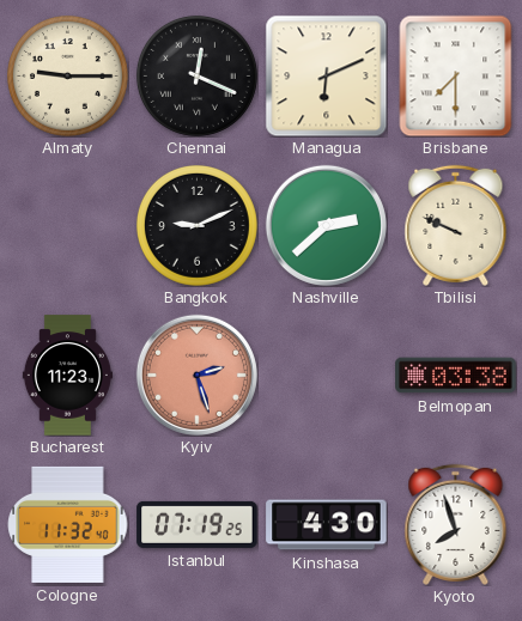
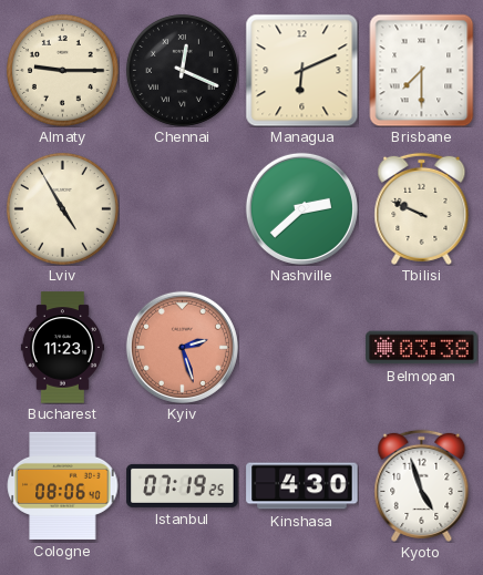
Lviv: none -> 4:55 (62, 208)
Bangkok: 9:11 -> none (196, 225)
Cologne: 11:32 -> 08:06 (62, 485)
Kyoto: 7:57 -> 4:57 (422, 485)
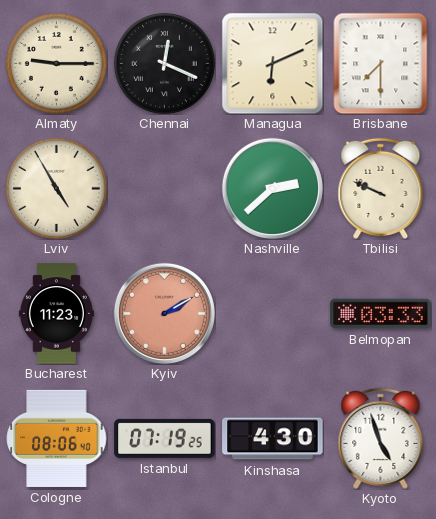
Kyiv: 2:27 -> 2:10 (164, 313)
Belmopan: 03:38 -> 03:33 (381, 314)
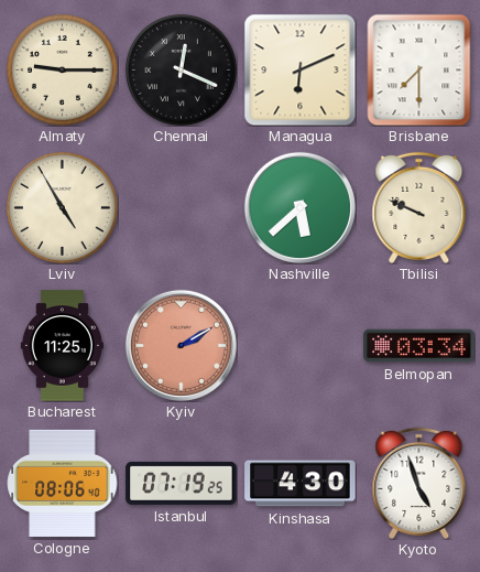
Nashville: 2:38 -> 5:38 (299, 207)
Bucharest: 11:23 -> 11:25 (62, 346)
Belmopan: 03:33 -> 03:34 (419, 346)
